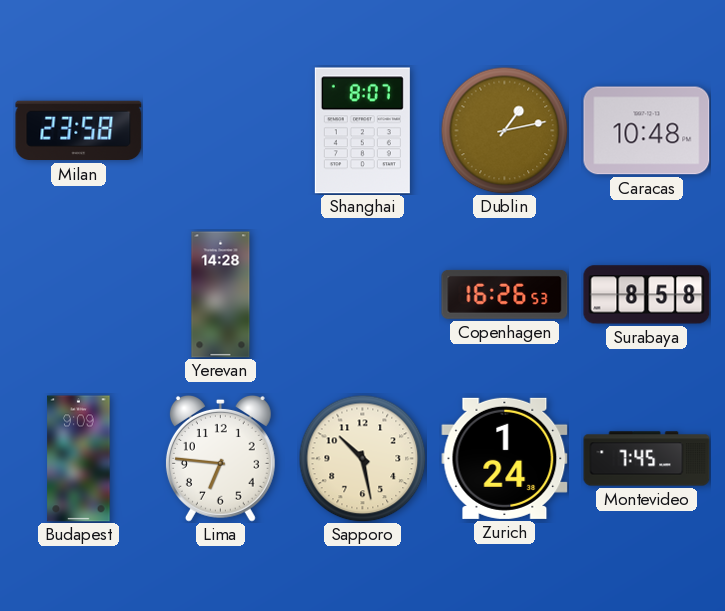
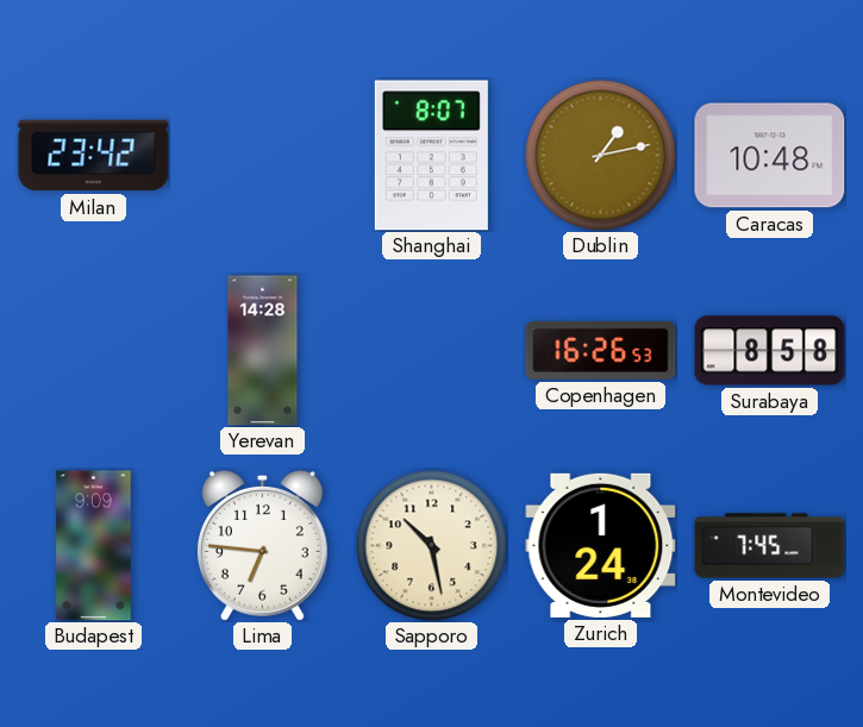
Milan: 23:58 -> 23:42 (94, 156)
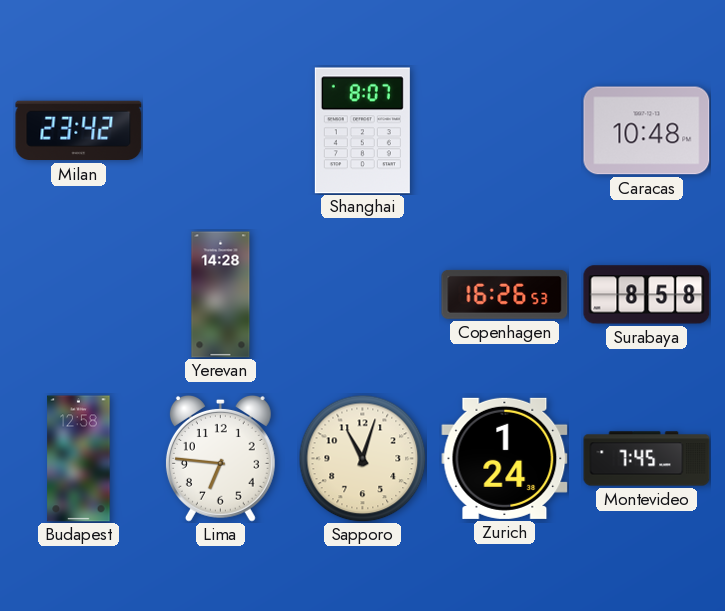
Dublin: 1:13 -> none (600, 155)
Budapest: 9:09 -> 12:58 (79, 459)
Sapporo: 10:28 -> 11:03 (362, 458)
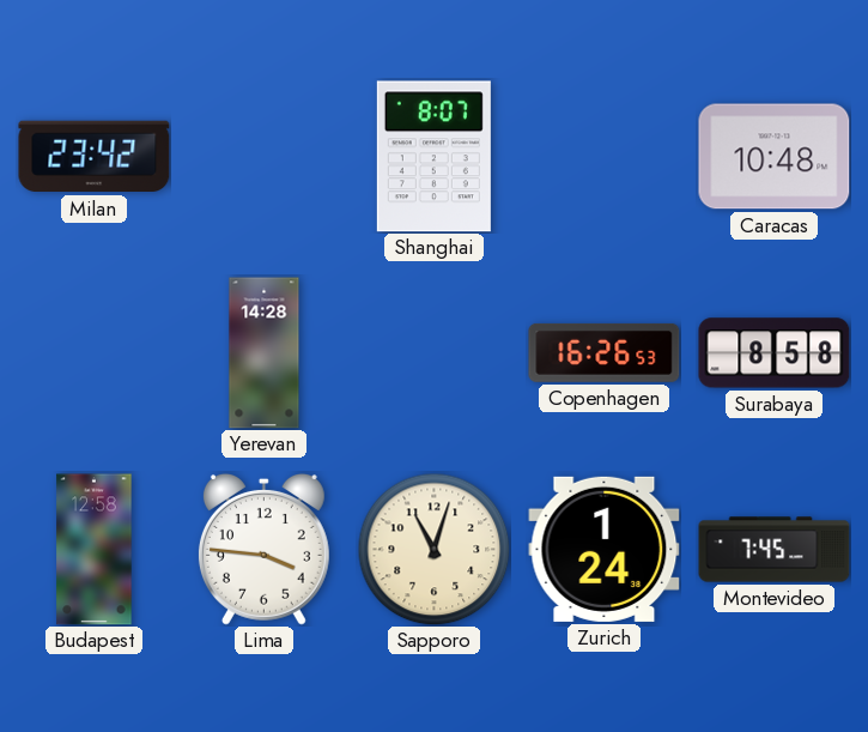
Lima: 6:46 -> 3:46 (263, 549)
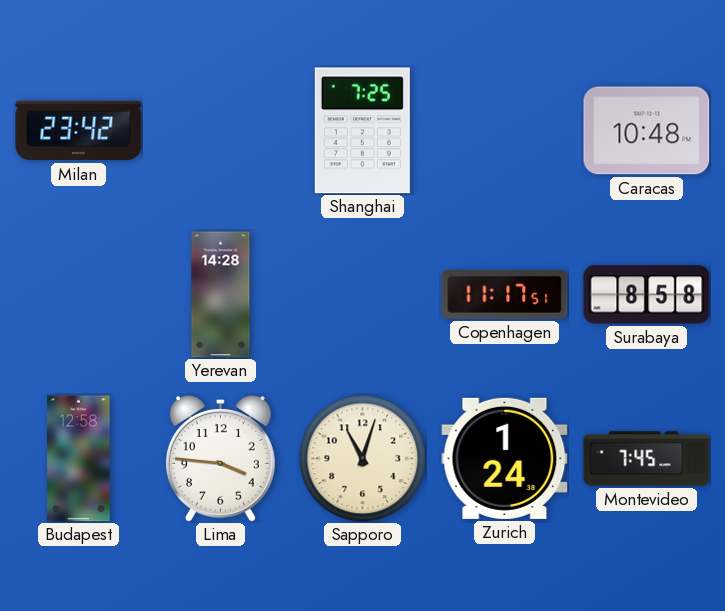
Shanghai: 8:07 -> 7:25 (362, 131)
Copenhagen: 16:26 -> 11:17 (505, 294)
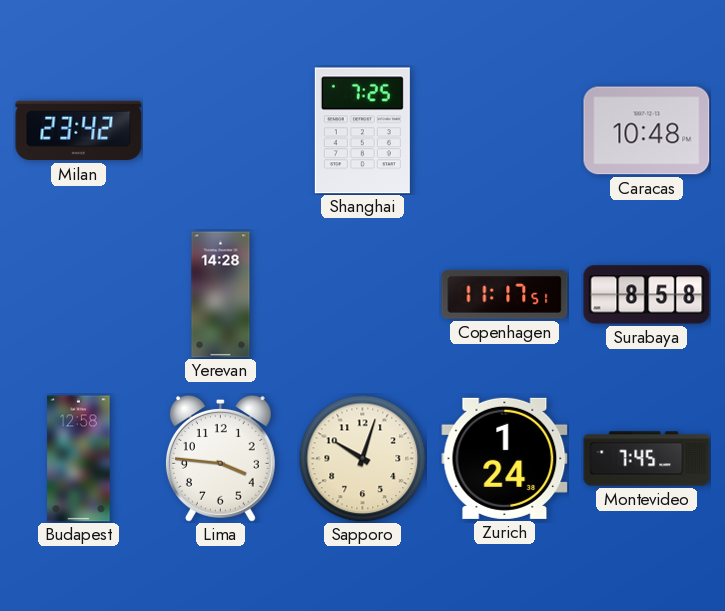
Sapporo: 11:03 -> 10:03 (362, 458)
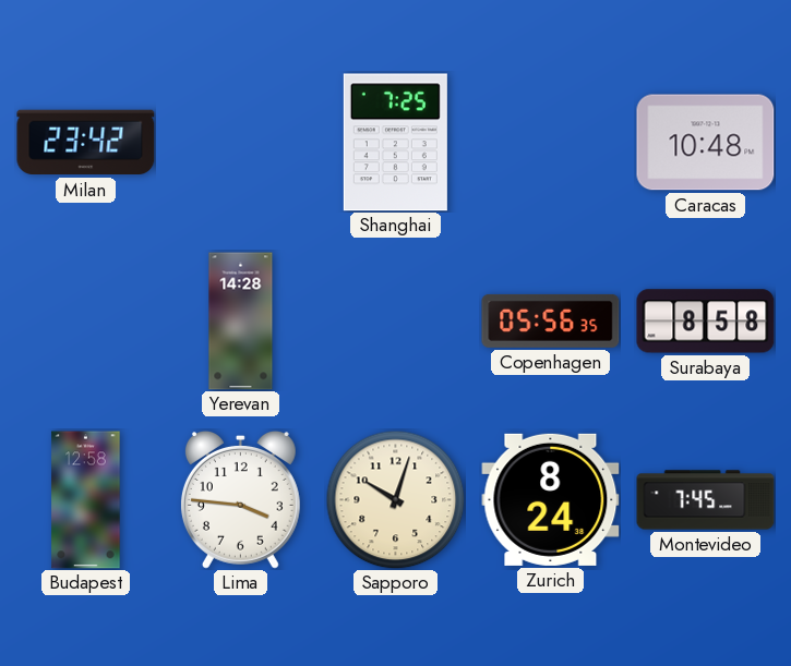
Copenhagen: 11:17 -> 05:56 (551, 320)
Zurich: 1:24 -> 8:24 (551, 499)
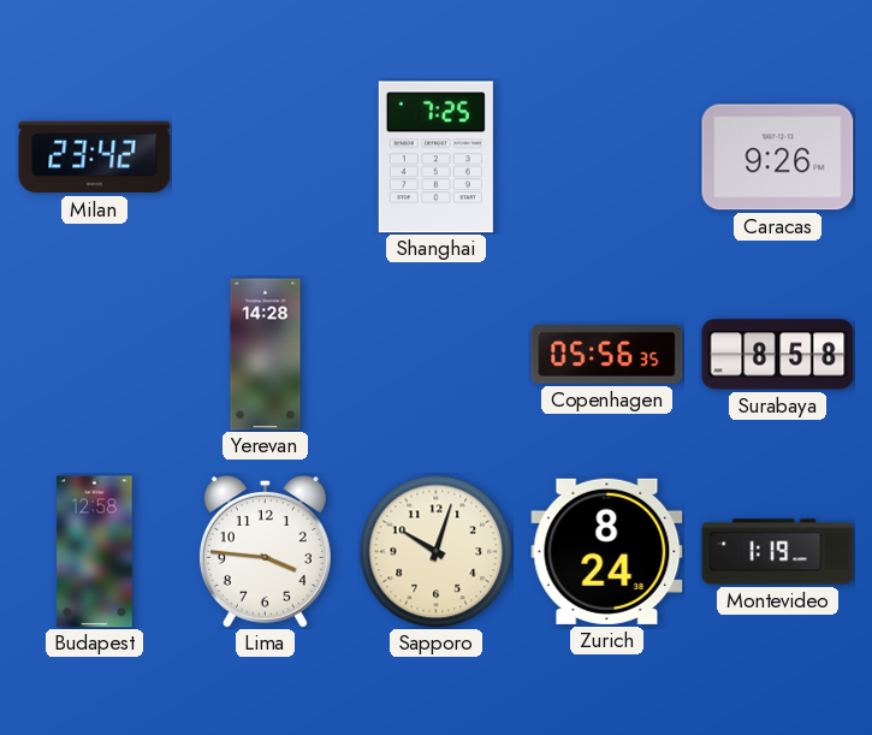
Caracas: 10:48 -> 9:26 (778, 158)
Montevideo: 7:45 -> 1:19 (778, 552)
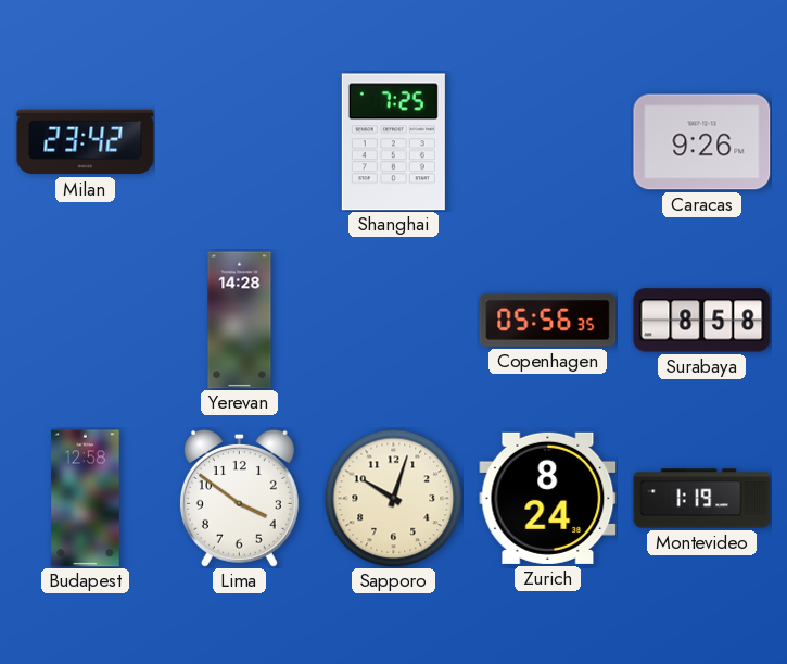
Lima: 3:46 -> 3:51 (239, 498)
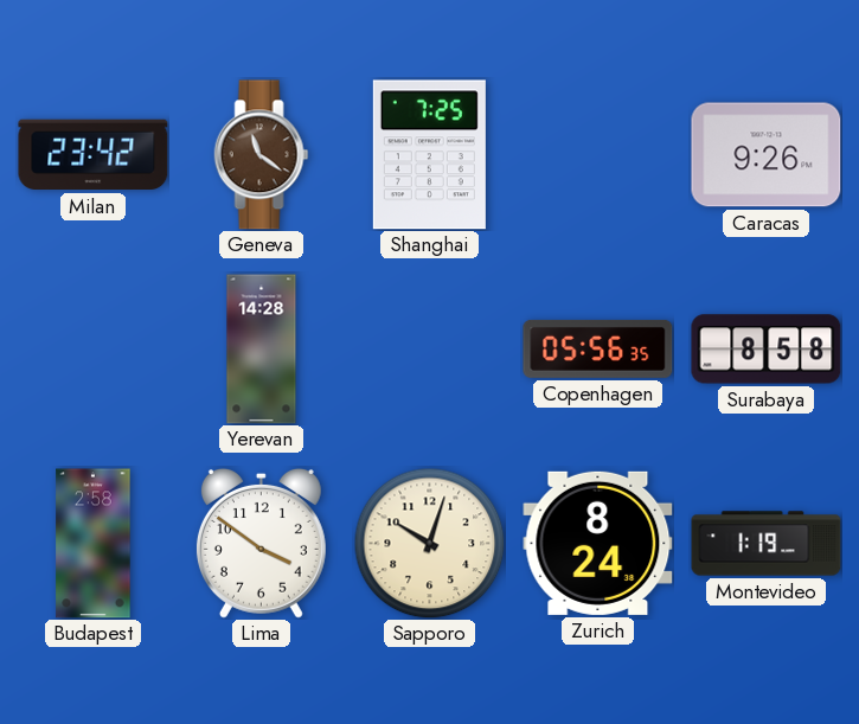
Geneva: none -> 11:21 (262, 155)
Budapest: 12:58 -> 2:58 (94, 544)
